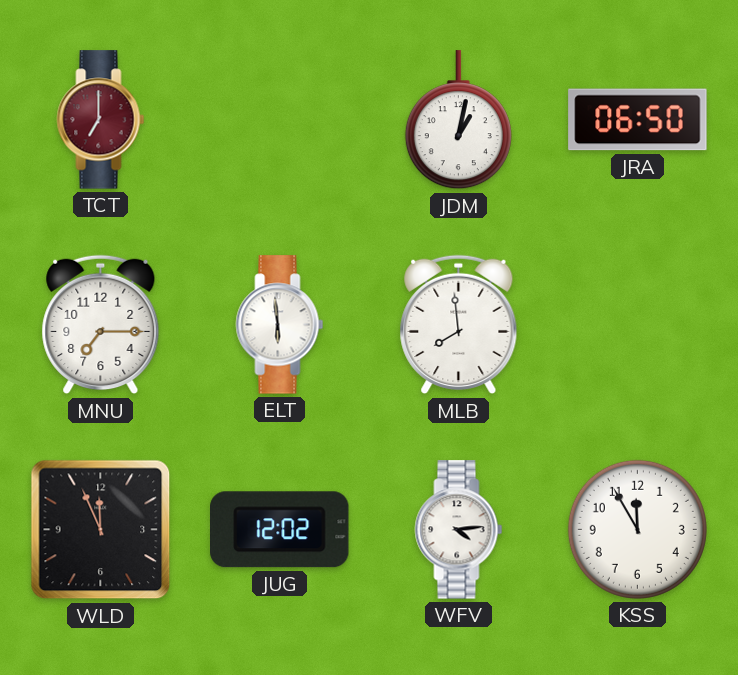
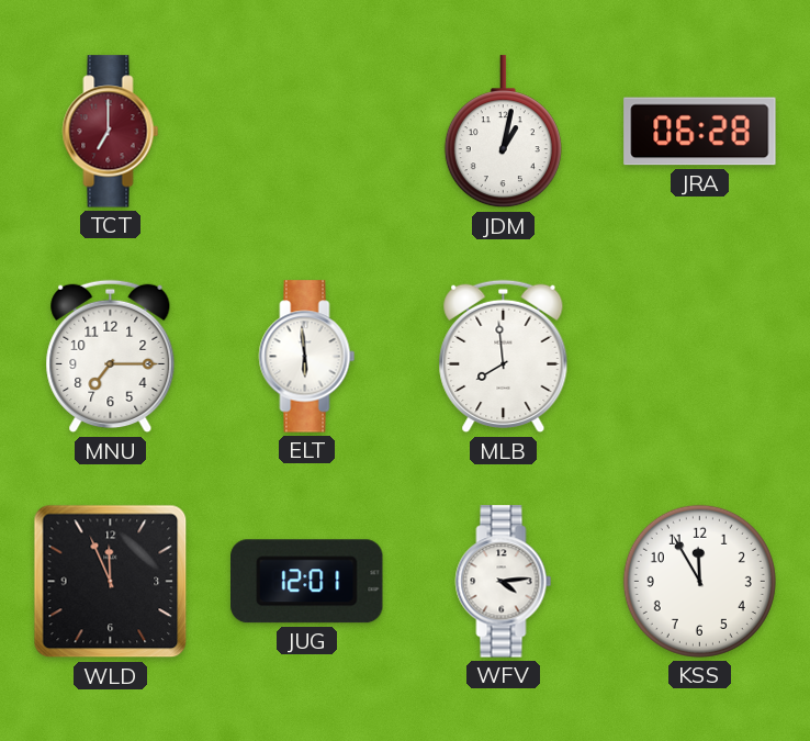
JRA: 06:50 -> 06:28 (700, 132)
JUG: 12:02 -> 12:01 (307, 582)
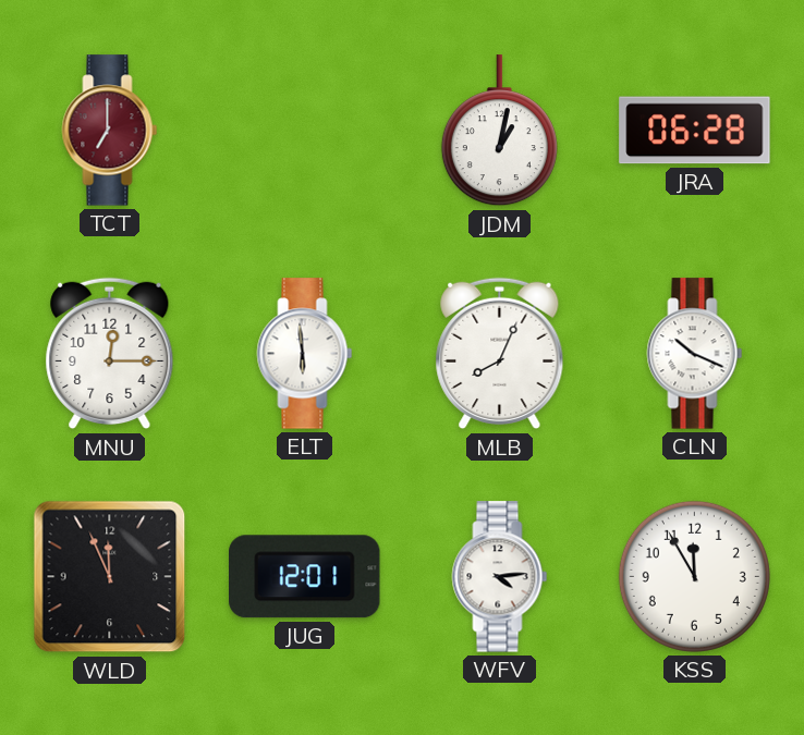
MNU: 7:15 -> 12:15 (110, 354)
MLB: 7:59 -> 8:04 (500, 354)
CLN: none -> 10:19 (695, 354)
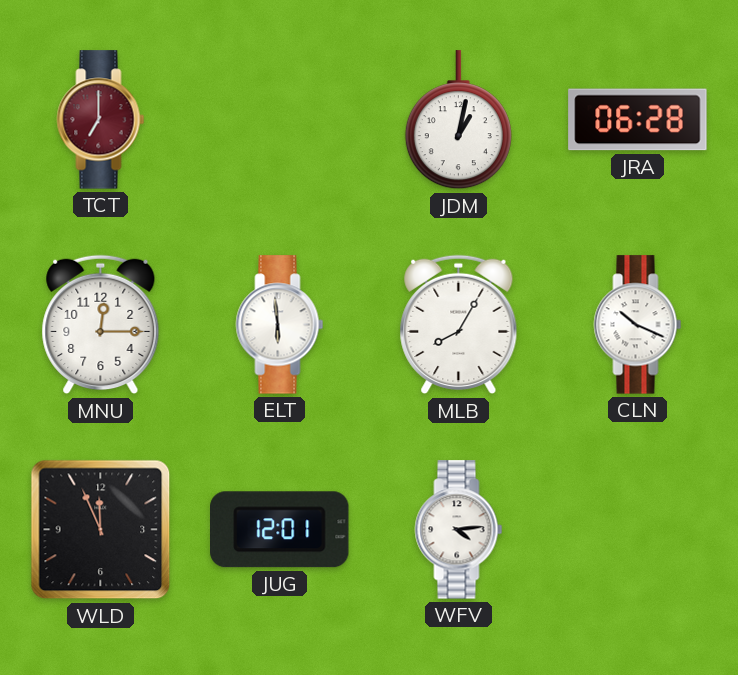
MLB: 8:04 -> 8:05 (459, 325)
KSS: 11:55 -> none (694, 576)
